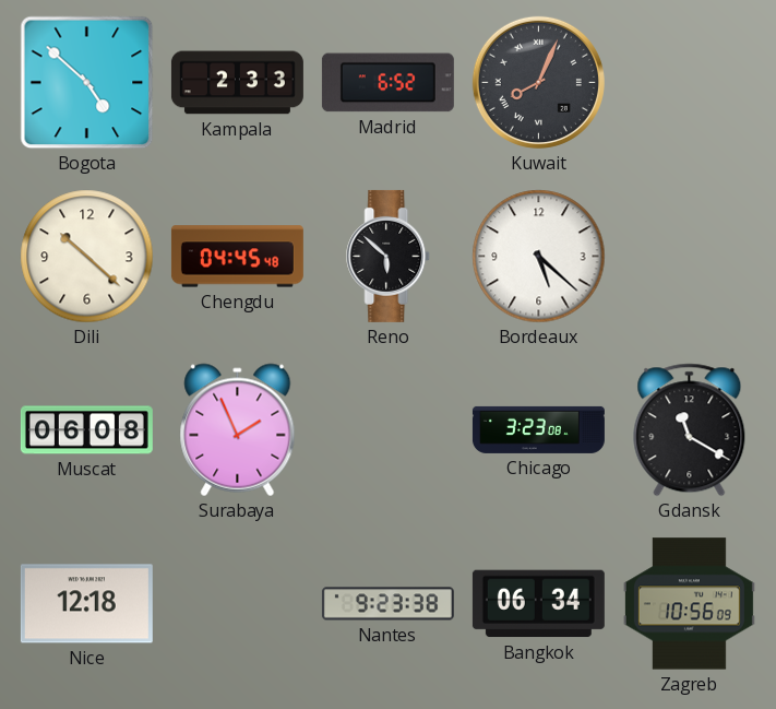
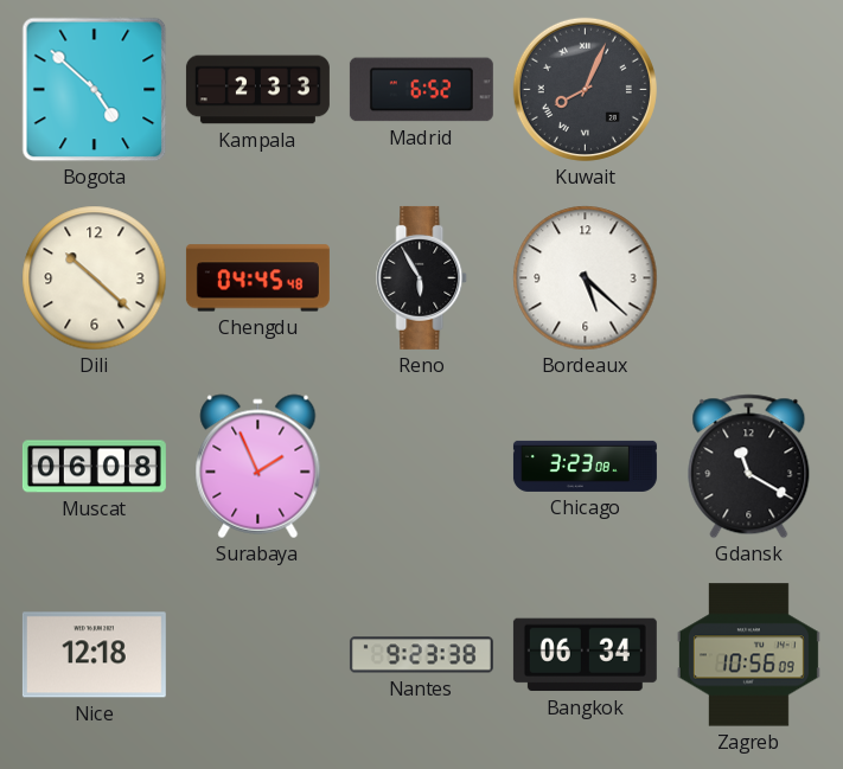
Reno: 5:52 -> 5:55 (422, 277)
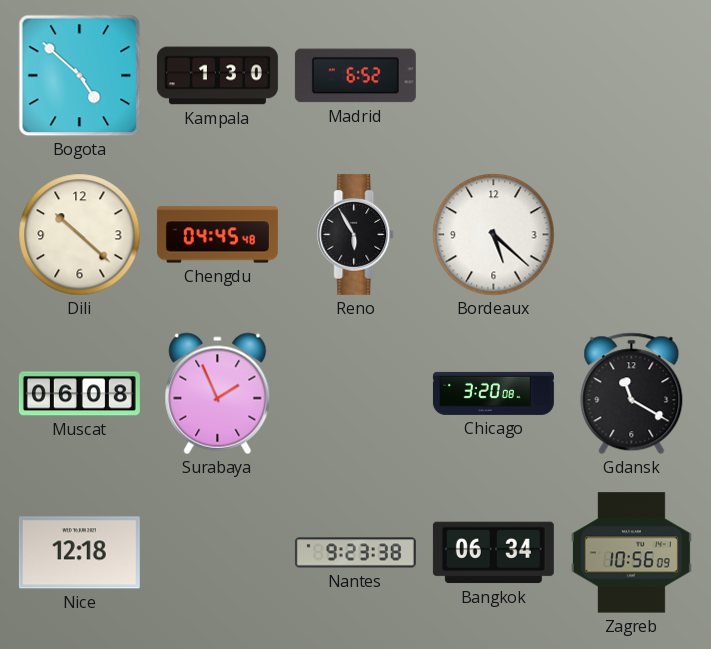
Kampala: 2:33 -> 1:30 (217, 76)
Kuwait: 8:04 -> none (585, 89)
Chicago: 3:23 -> 3:20 (493, 393)
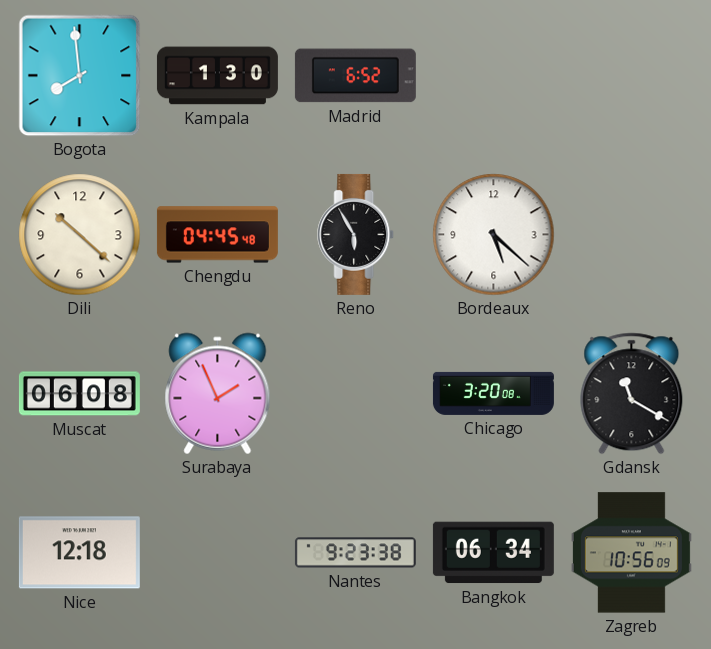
Bogota: 4:52 -> 7:59 (80, 76)
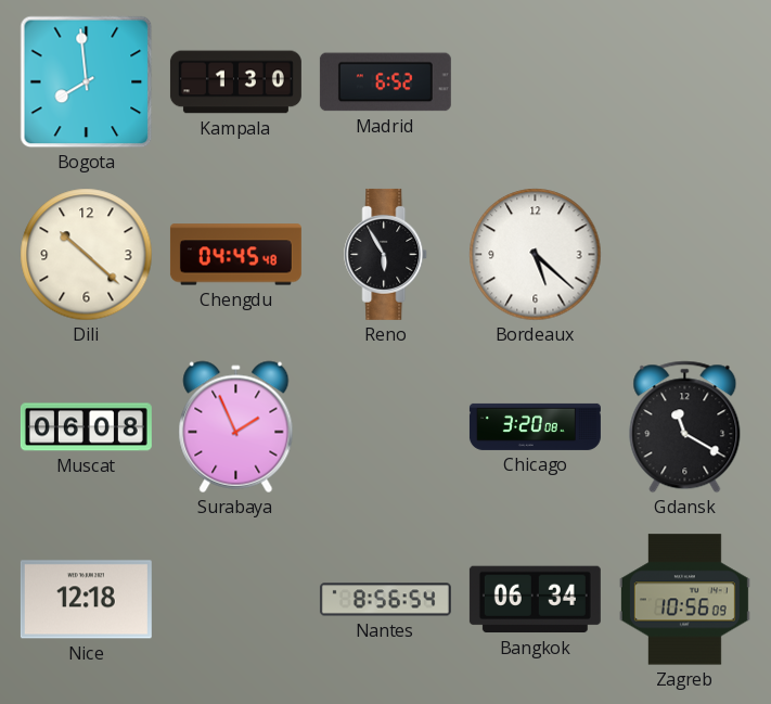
Nantes: 9:23 -> 8:56 (385, 600)
